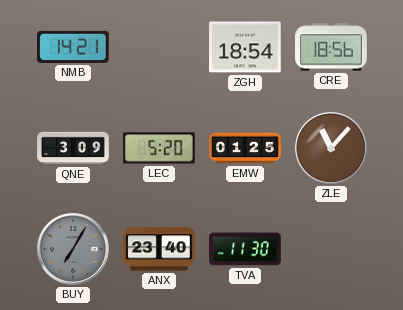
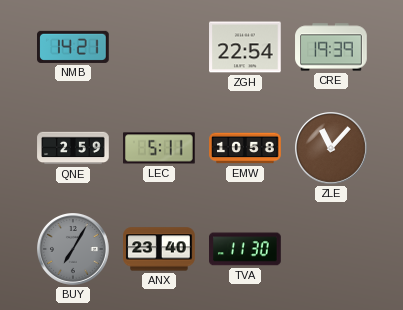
ZGH: 18:54 -> 22:54 (245, 47)
CRE: 18:56 -> 19:39 (331, 47)
QNE: 3:09 -> 2:59 (73, 148)
LEC: 5:20 -> 5:11 (159, 148)
EMW: 01:25 -> 10:58 (245, 148)
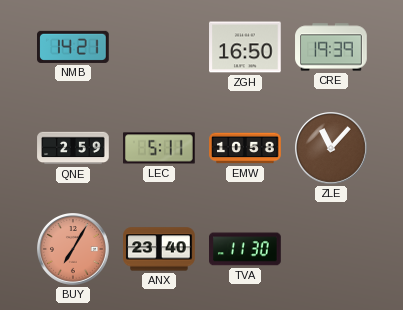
ZGH: 22:54 -> 16:50 (245, 47)
BUY dial: grey -> salmon (74, 250)
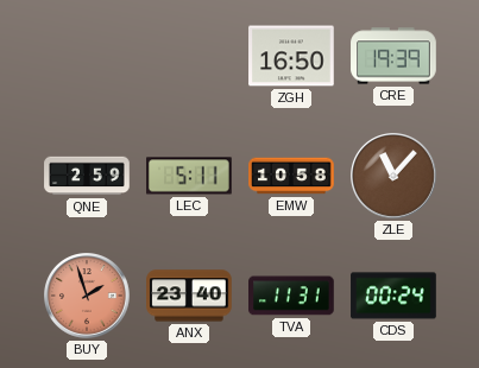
NMB: 14:21 -> none (74, 47)
BUY: 7:05 -> 1:57 (88, 297)
TVA: 11:30 -> 11:31 (292, 296)
CDS: none -> 00:24 (393, 296)
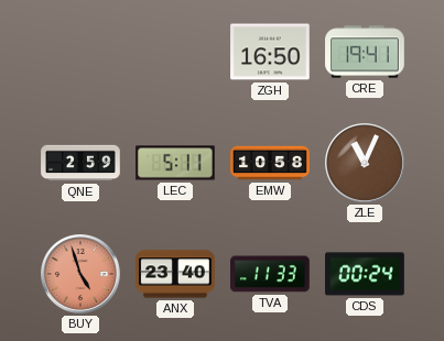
CRE: 19:39 -> 19:41 (365, 52)
ZLE: 11:07 -> 11:04 (366, 164)
BUY: 1:57 -> 4:57 (82, 275)
TVA: 11:31 -> 11:33 (271, 274)
